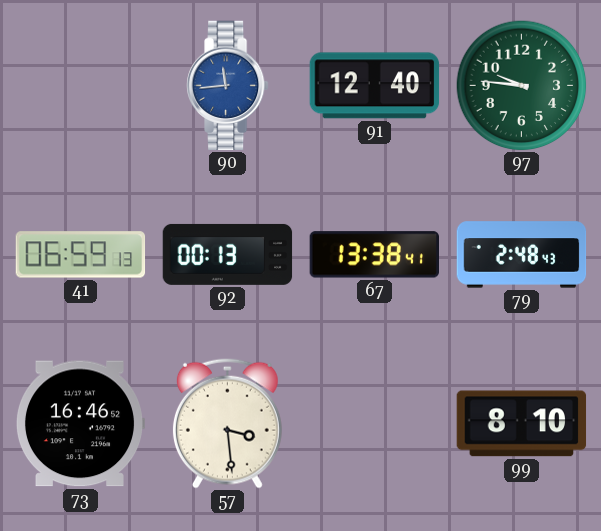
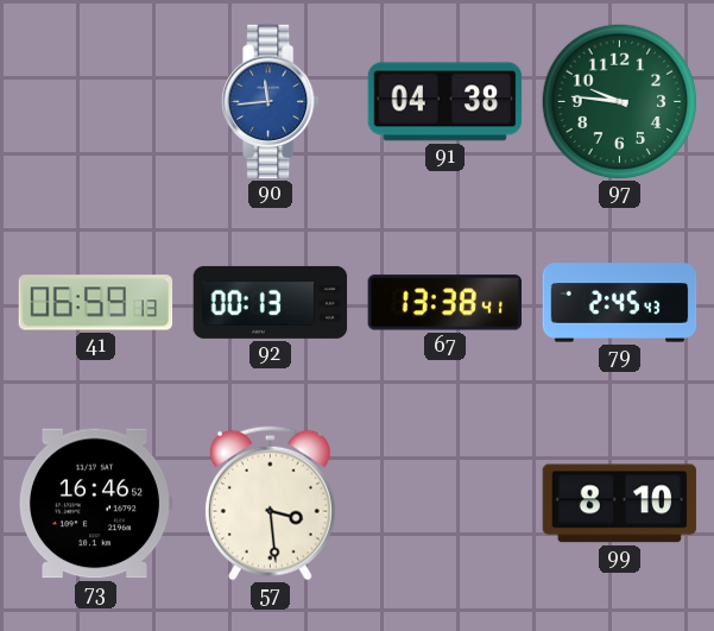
91: 12:40 -> 04:38 (446, 102)
79: 2:48 -> 2:45 (620, 303)
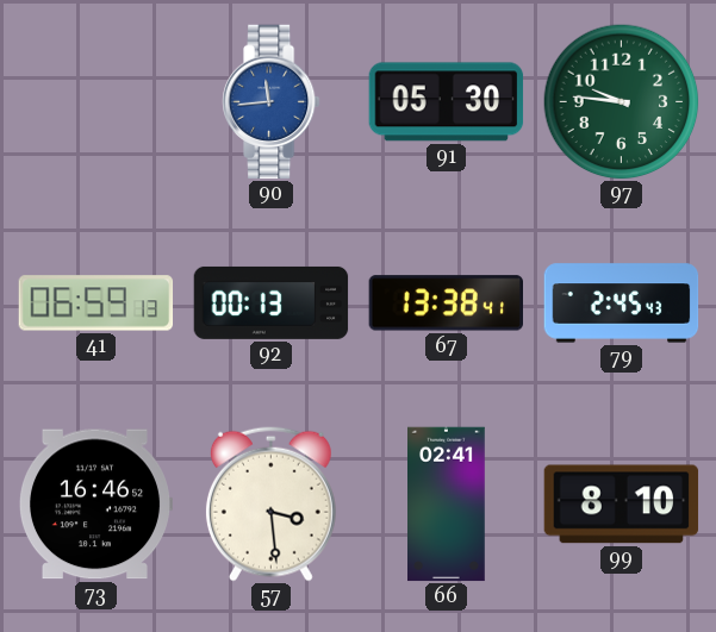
91: 04:38 -> 05:30 (447, 102)
66: none -> 02:41 (447, 505)
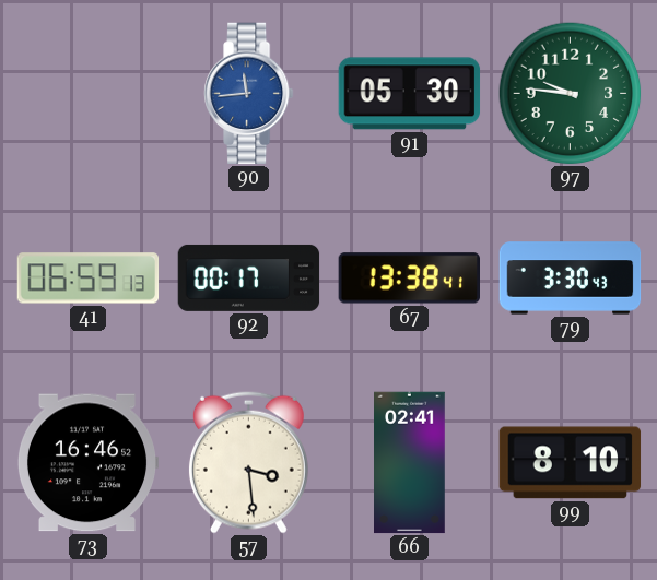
92: 00:13 -> 00:17 (249, 277)
79: 2:45 -> 3:30 (571, 279)
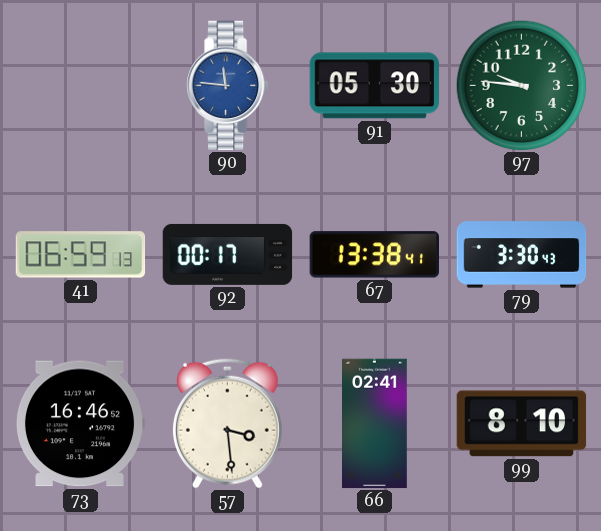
90: 11:44 -> 11:46 (228, 86)
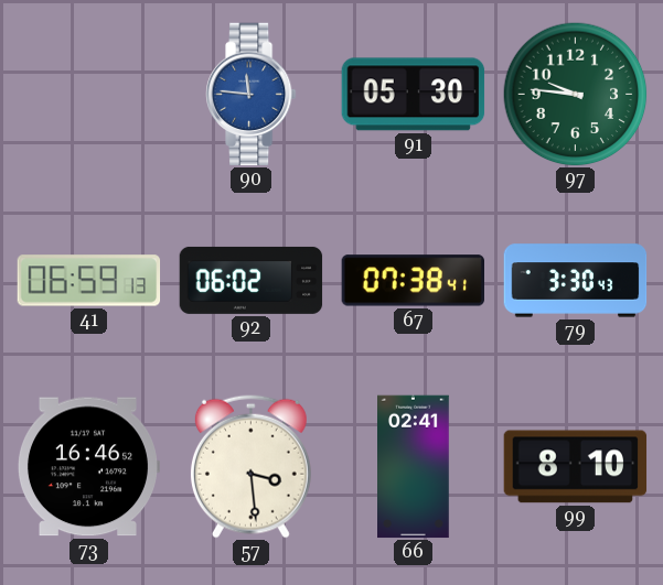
92: 00:17 -> 06:02 (252, 280)
67: 13:38 -> 07:38 (413, 281)
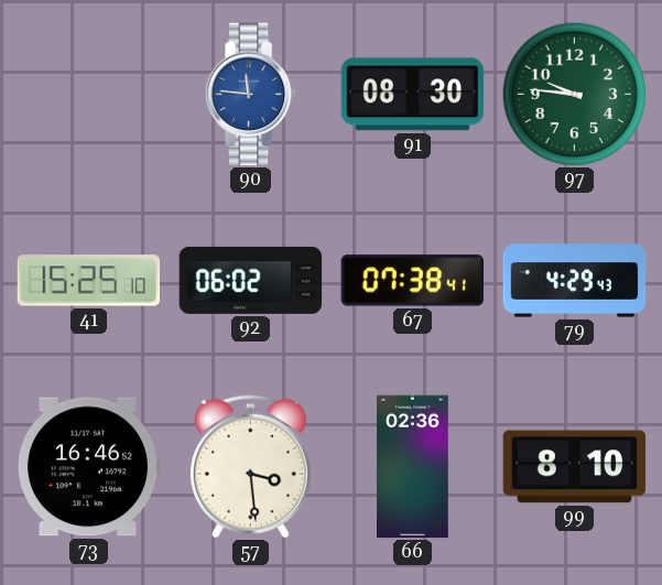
91: 05:30 -> 08:30 (413, 95)
41: 06:59 -> 15:25 (89, 281)
79: 3:30 -> 4:29 (575, 281)
66: 02:41 -> 02:36 (413, 467)
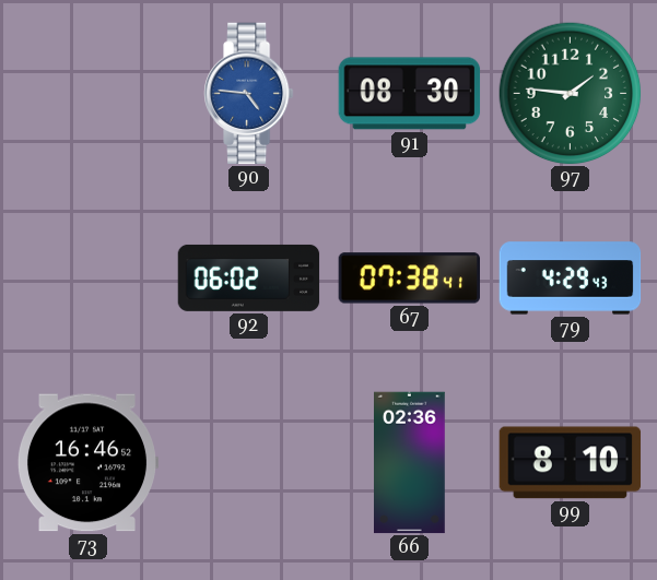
90: 11:46 -> 4:46 (249, 94)
97: 9:46 -> 1:46 (571, 94)
41: 15:25 -> none (89, 281)
57: 3:29 -> none (250, 466)
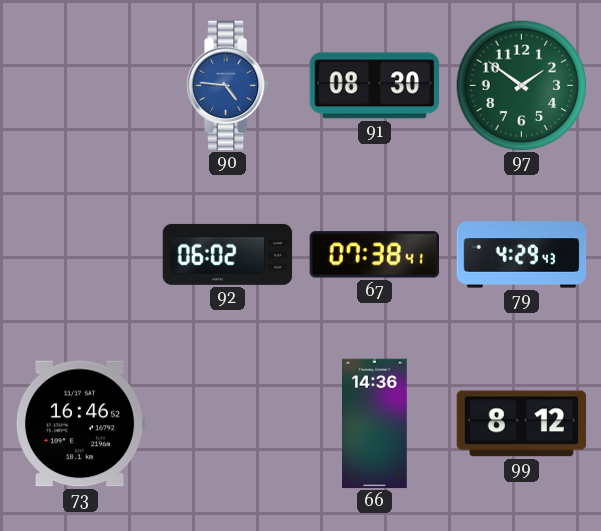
97: 1:46 -> 1:51 (522, 86)
66: 02:36 -> 14:36 (375, 424)
99: 8:10 -> 8:12 (522, 424)
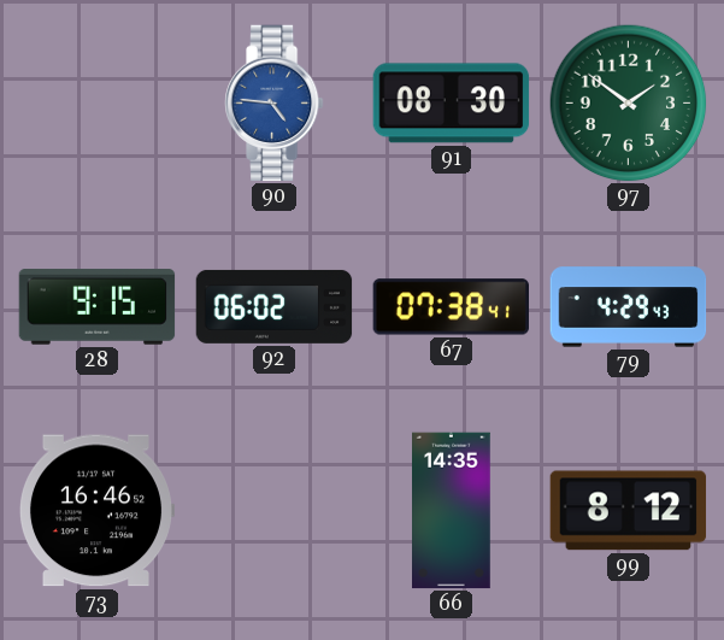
28: none -> 9:15 (98, 307)
66: 14:36 -> 14:35 (452, 511)
